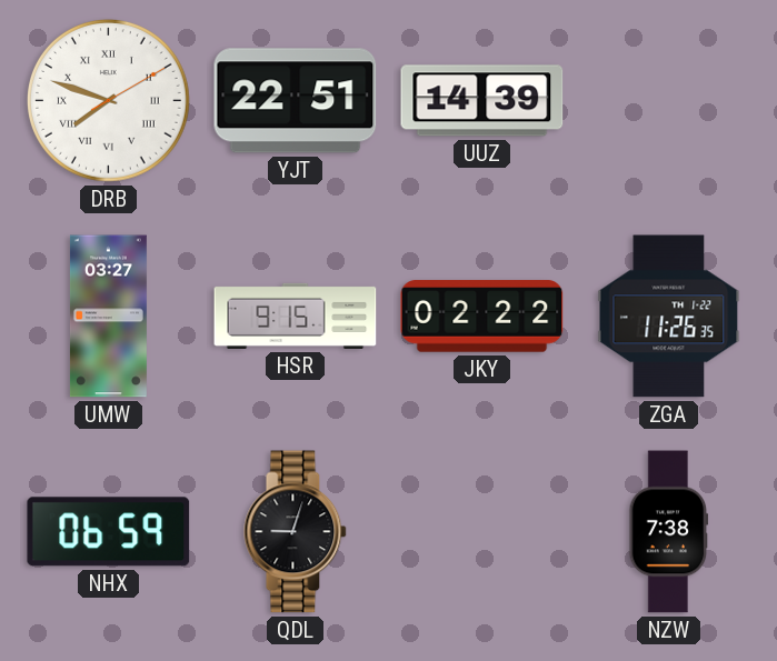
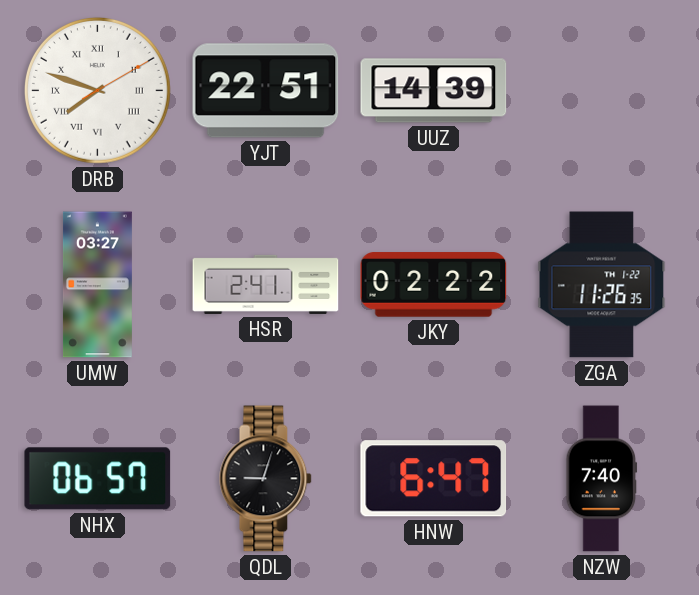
HSR: 9:15 -> 2:41 (266, 284)
NHX: 06:59 -> 06:57 (98, 479)
HNW: none -> 6:47 (434, 479)
NZW: 7:38 -> 7:40 (602, 479)
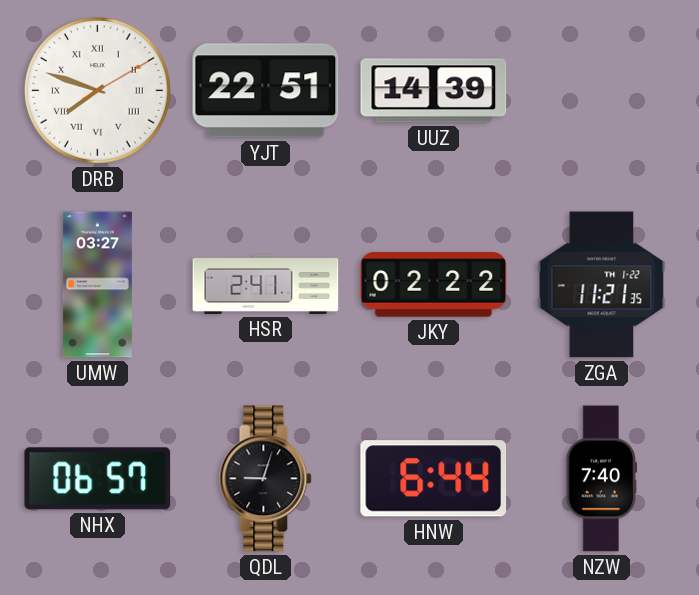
ZGA: 11:26 -> 11:21 (602, 285)
HNW: 6:47 -> 6:44 (434, 479)
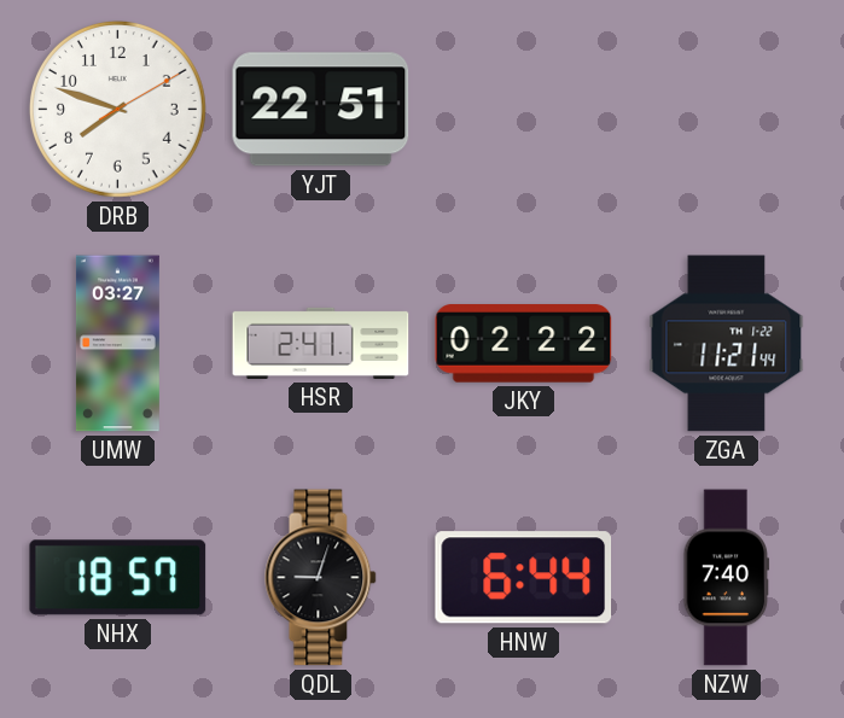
DRB numerals: Roman -> Arabic (118, 110)
UUZ: 14:39 -> none (434, 91)
ZGA: 11:21:35 -> 11:21:44 (727, 344)
NHX: 06:57 -> 18:57 (118, 578)
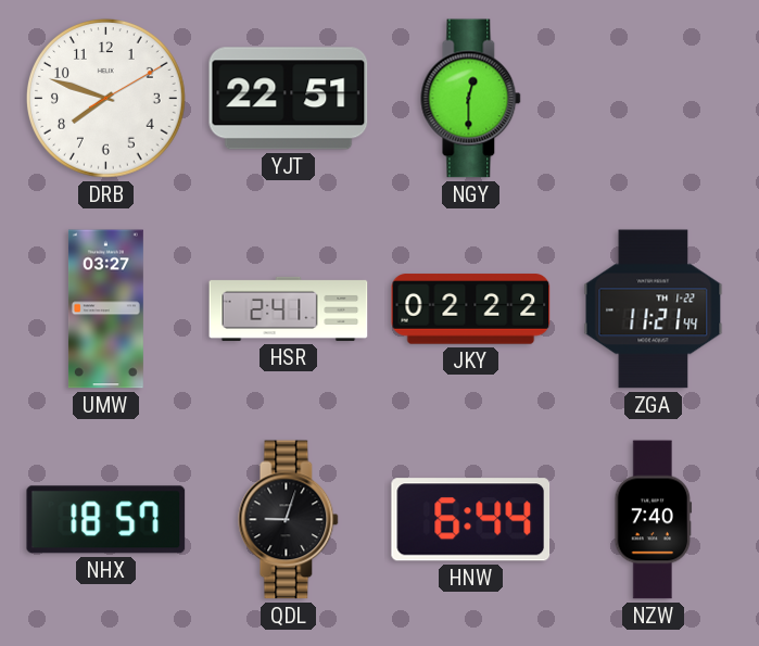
NGY: none -> 12:30 (471, 99)
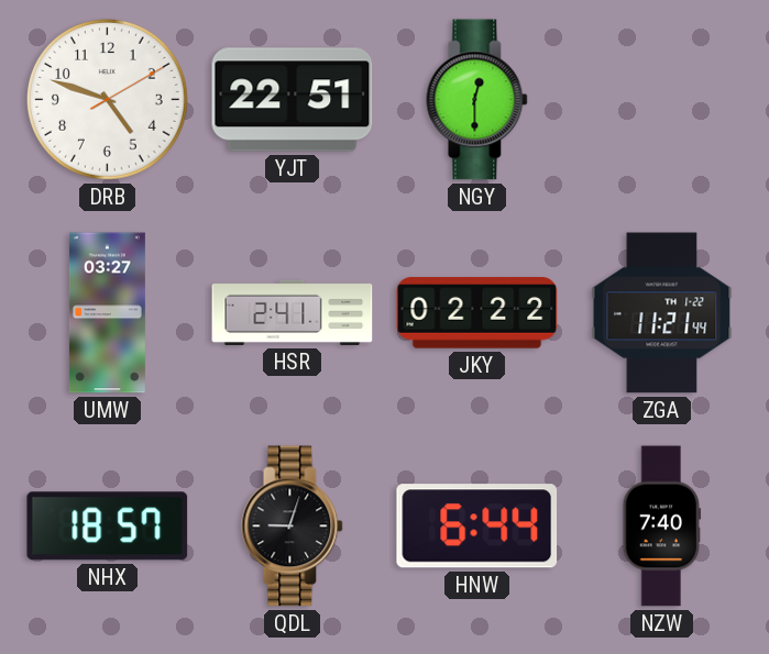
DRB: 7:48 -> 4:48 (108, 100)
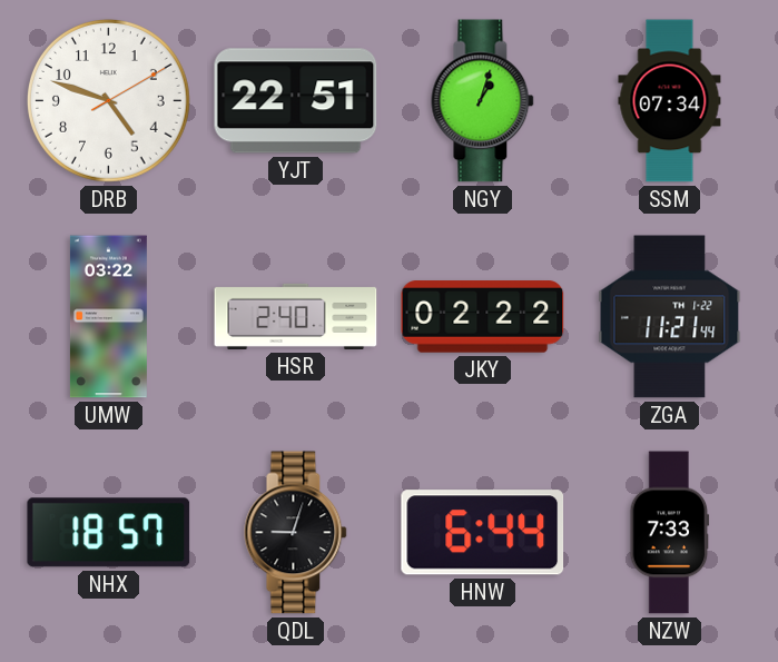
NGY: 12:30 -> 1:03 (483, 101)
SSM: none -> 07:34 (670, 101)
UMW: 03:27 -> 03:22 (108, 317)
HSR: 2:41 -> 2:40 (296, 316)
NZW: 7:40 -> 7:33 (670, 533)
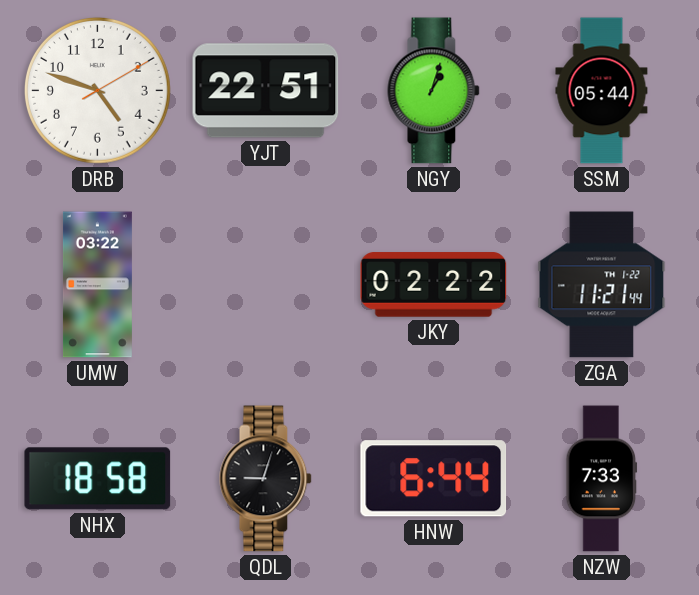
SSM: 07:34 -> 05:44 (602, 91)
HSR: 2:40 -> none (296, 316)
NHX: 18:57 -> 18:58 (98, 479)
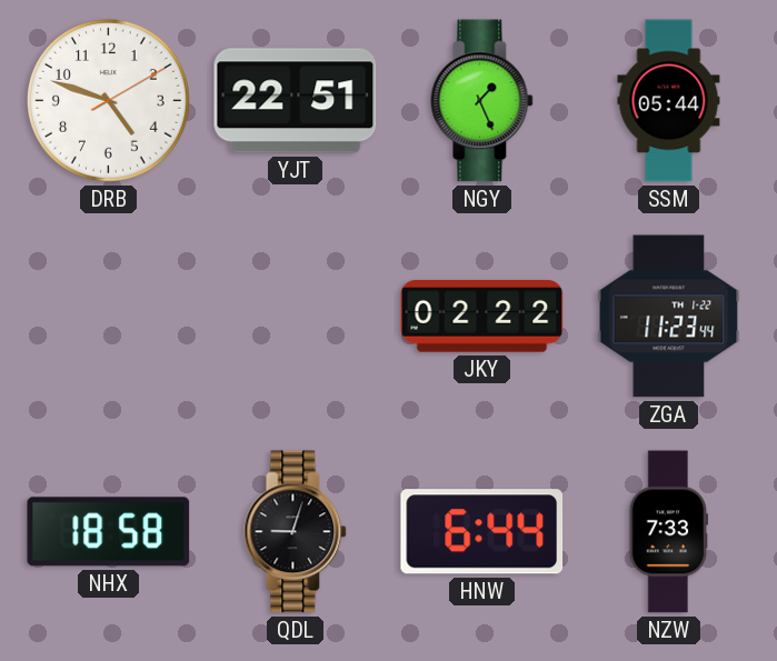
NGY: 1:03 -> 1:26 (482, 101)
UMW: 03:22 -> none (97, 285)
ZGA: 11:21 -> 11:23 (669, 317)
